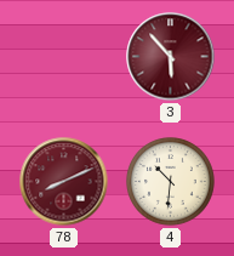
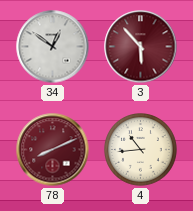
34: none -> 12:51 (53, 47)
4: 10:31 -> 10:44 (141, 150)
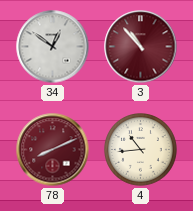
3: 5:53 -> 10:53 (141, 47)
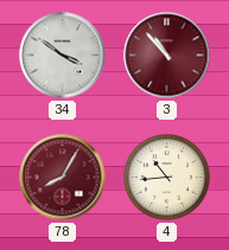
34: 12:51 -> 3:51 (63, 56)
78: 8:11 -> 8:05 (63, 178)
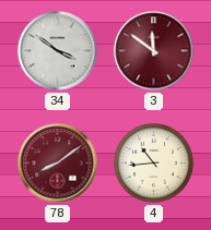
3: 10:53 -> 11:51 (154, 51)
78: 8:05 -> 8:09 (58, 164)
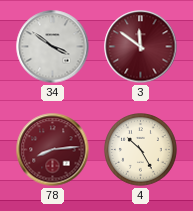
78: 8:09 -> 8:14 (53, 150)
4: 10:44 -> 10:25 (141, 150)
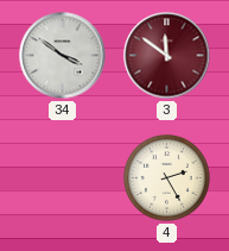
78: 8:14 -> none (53, 150)
4: 10:25 -> 2:25 (167, 178)
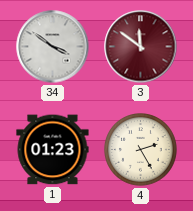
1: none -> 01:23 (53, 150)
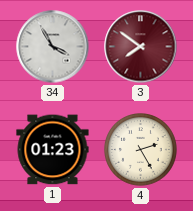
34: 3:51 -> 3:55 (53, 47)
3: 11:51 -> 7:51 (141, 47)
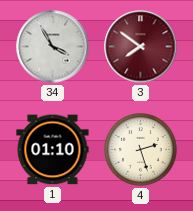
1: 01:23 -> 01:10 (53, 150)
4: 2:25 -> 2:27 (141, 150)
